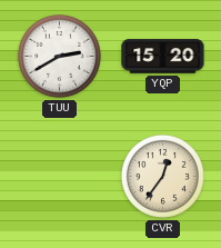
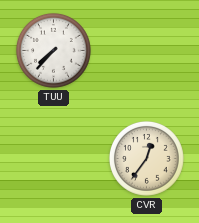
TUU: 2:40 -> 7:37 (53, 51)
YQP: 15:20 -> none (163, 57)
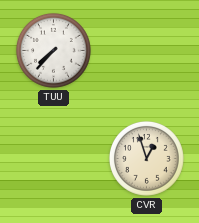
CVR: 12:36 -> 12:57 (146, 159)
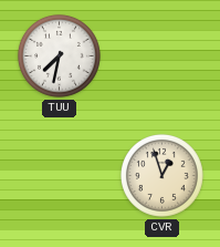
TUU: 7:37 -> 7:32 (59, 56)
